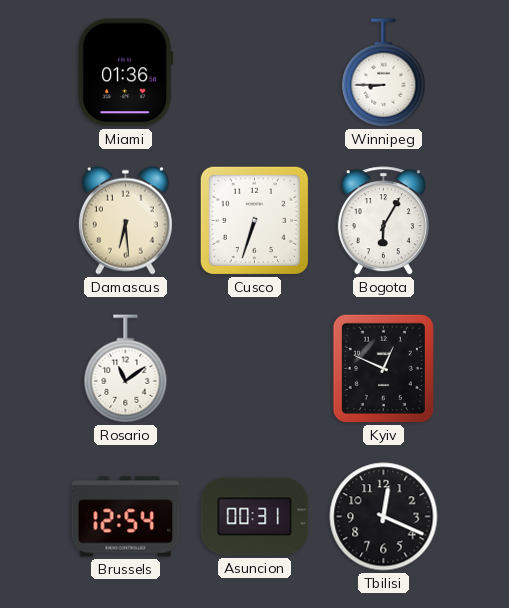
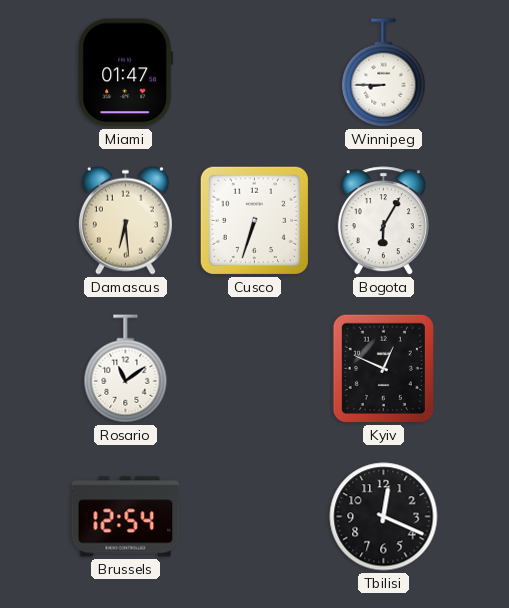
Miami: 01:36 -> 01:47 (126, 73)
Asuncion: 00:31 -> none (255, 517)
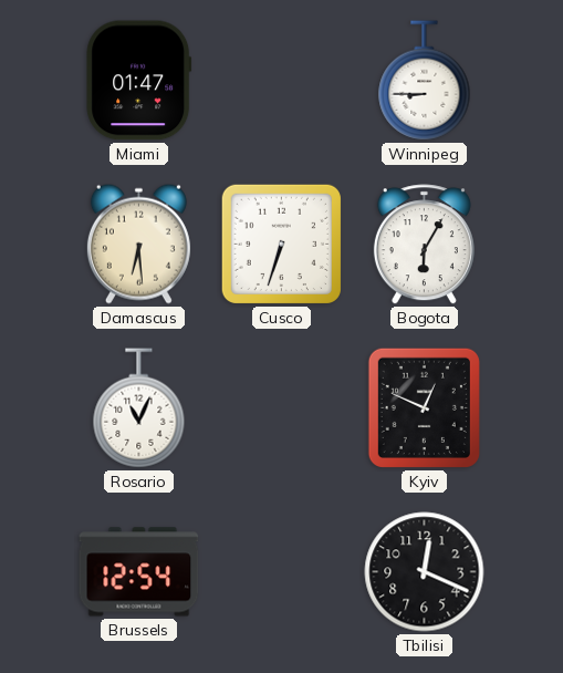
Rosario: 11:09 -> 11:04 (139, 408)
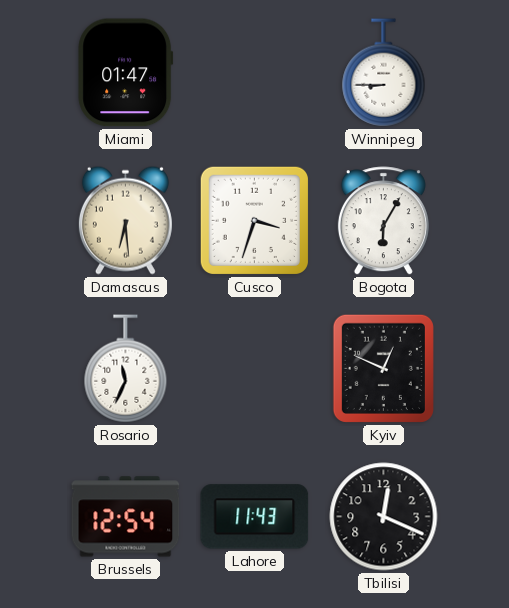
Cusco: 6:33 -> 3:33 (254, 220)
Rosario: 11:04 -> 11:34 (126, 369)
Lahore: none -> 11:43 (255, 517)
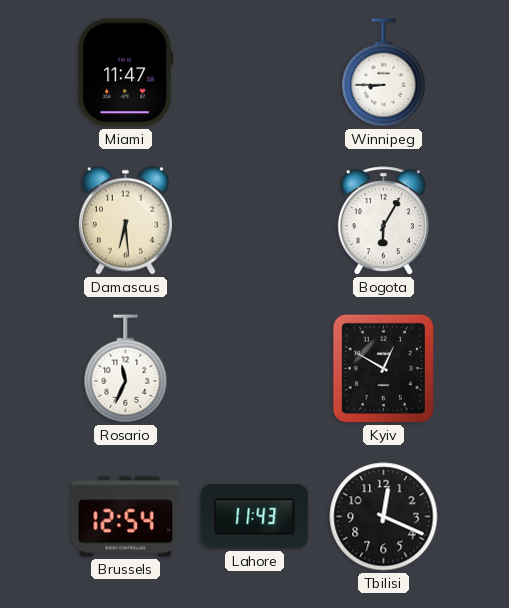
Miami: 01:47 -> 11:47 (126, 73)
Cusco: 3:33 -> none (254, 220)
Kyiv: 12:49 -> 12:50 (383, 368)
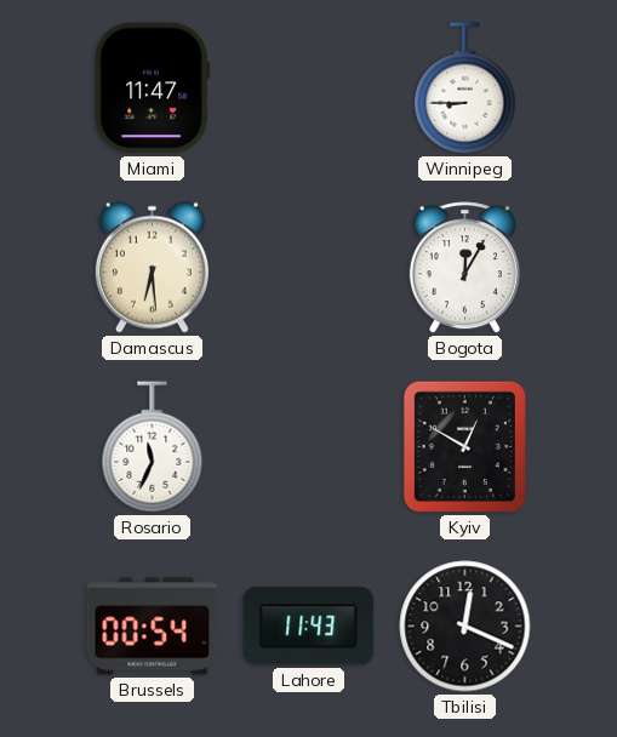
Bogota: 6:05 -> 12:05 (464, 268)
Brussels: 12:54 -> 00:54 (153, 627)
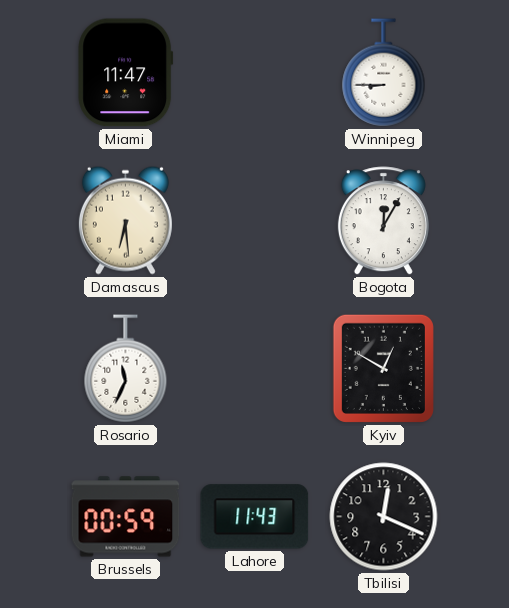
Brussels: 00:54 -> 00:59 (126, 517)
